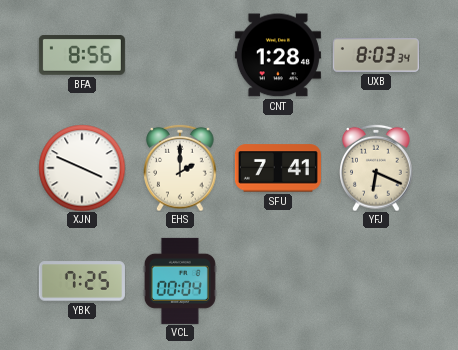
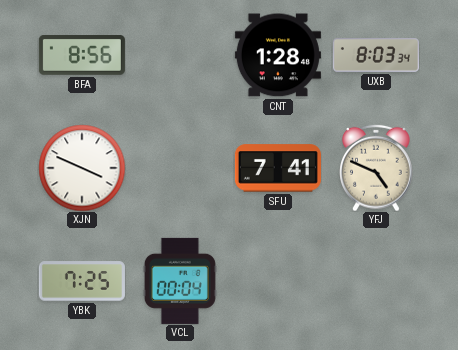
EHS: 2:00 -> none (180, 168)
YFJ: 6:19 -> 4:49 (376, 168)
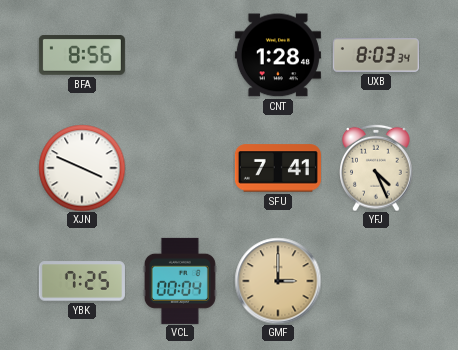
YFJ: 4:49 -> 4:26 (376, 168)
GMF: none -> 3:00 (278, 281)
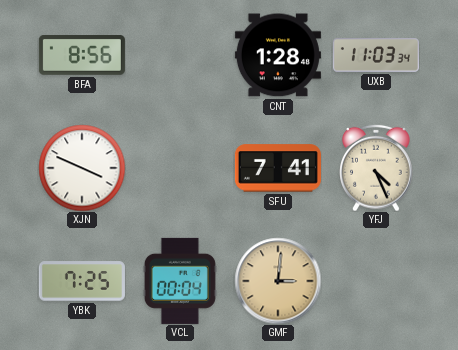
UXB: 8:03 -> 11:03 (376, 55)
GMF: 3:00 -> 3:01 (278, 281)
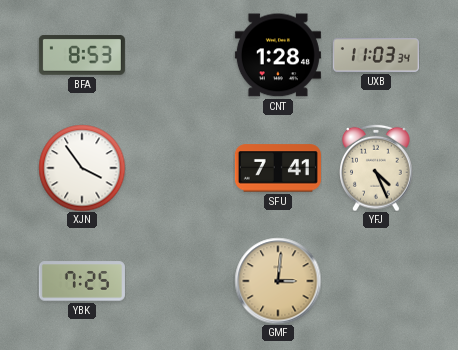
BFA: 8:56 -> 8:53 (82, 56)
XJN: 3:49 -> 3:54 (82, 168)
VCL: 00:04 -> none (180, 281)
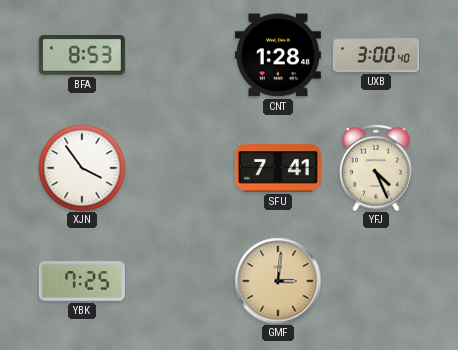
UXB: 11:03 -> 3:00 (376, 55)
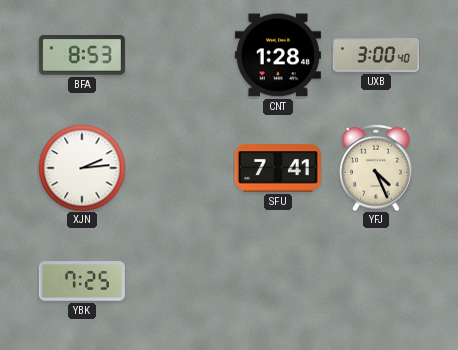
XJN: 3:54 -> 2:14 (82, 168)
GMF: 3:01 -> none (278, 281)
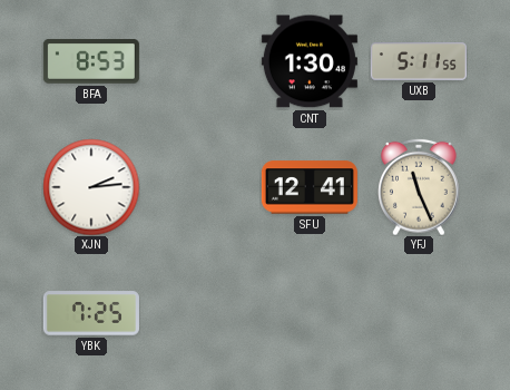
CNT: 1:28 -> 1:30 (310, 61)
UXB: 3:00 -> 5:11 (419, 61)
SFU: 7:41 -> 12:41 (310, 187)
YFJ: 4:26 -> 11:26 (419, 187)
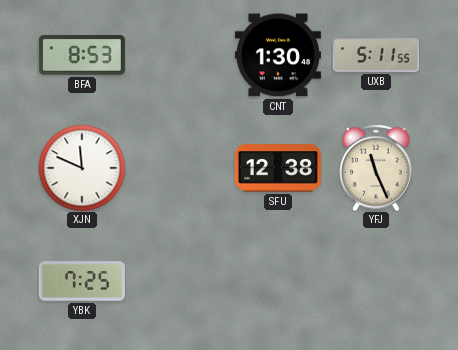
XJN: 2:14 -> 11:49 (82, 168)
SFU: 12:41 -> 12:38 (278, 168)
